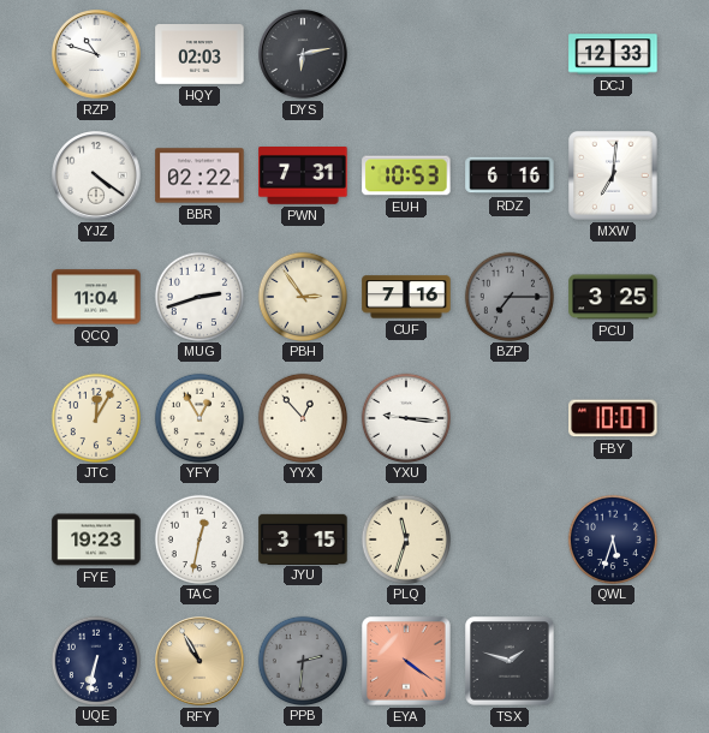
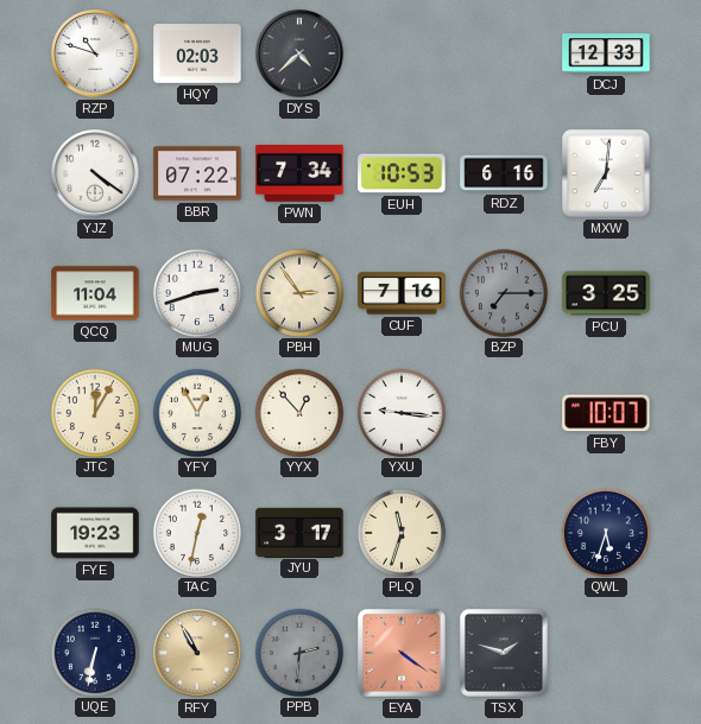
DYS: 6:13 -> 4:38 (301, 55)
BBR: 02:22 -> 07:22 (197, 173)
PWN: 7:31 -> 7:34 (299, 174)
JYU: 3:15 -> 3:17 (299, 532)
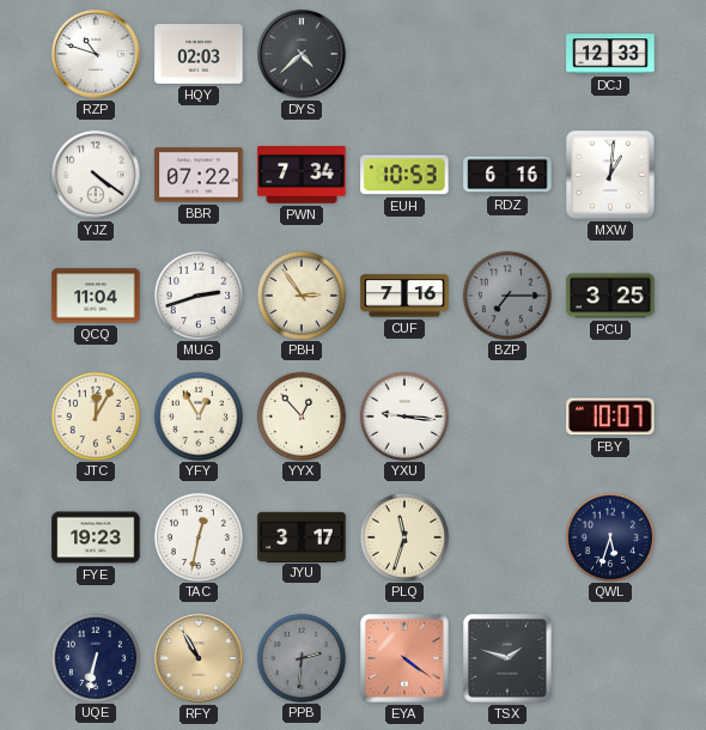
MXW: 7:01 -> 1:01 (610, 175)
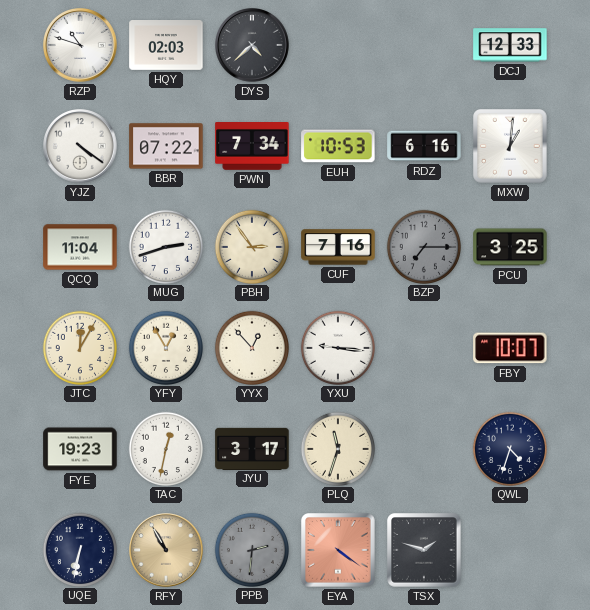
QWL: 5:33 -> 4:33 (509, 448)
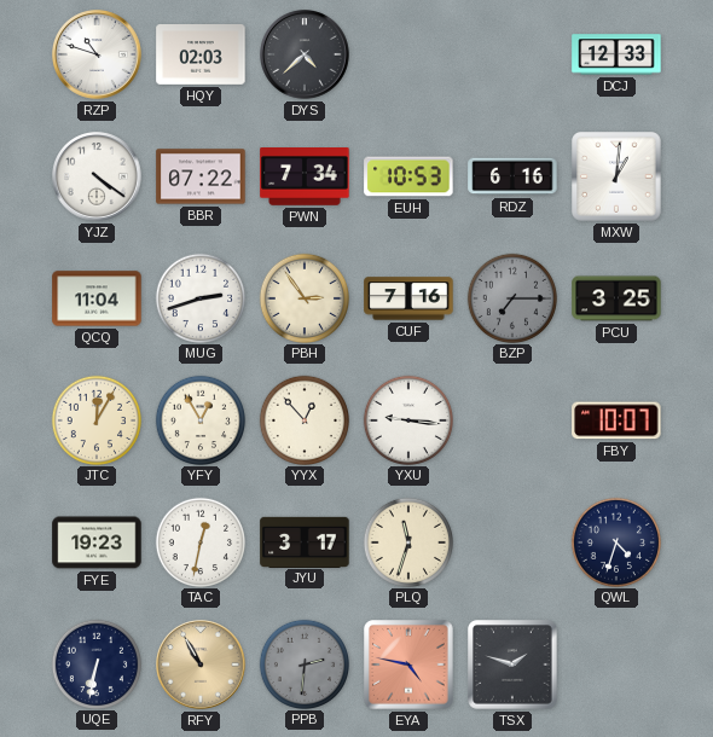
EYA: 4:21 -> 4:47 (408, 665)
